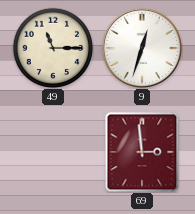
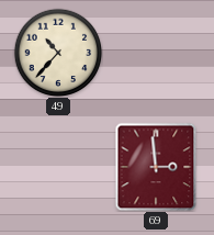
49: 11:15 -> 10:37 (58, 53)
9: 12:33 -> none (142, 48)
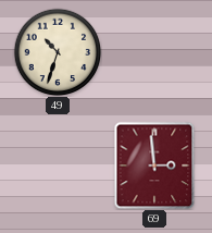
49: 10:37 -> 10:33 (58, 52)
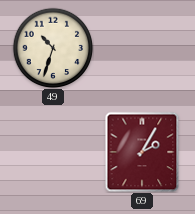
69: 2:59 -> 2:05 (142, 152)
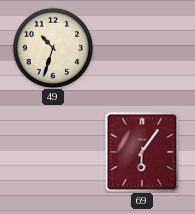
69: 2:05 -> 6:06 (142, 152)
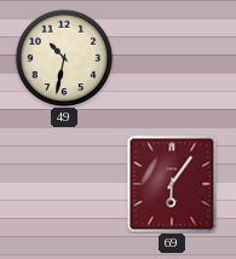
49: 10:33 -> 10:32 (64, 58)
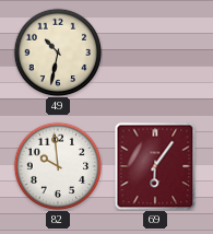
82: none -> 9:59 (58, 166)
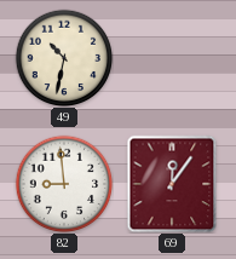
82: 9:59 -> 8:59 (64, 184)
69: 6:06 -> 12:06 (172, 184)
